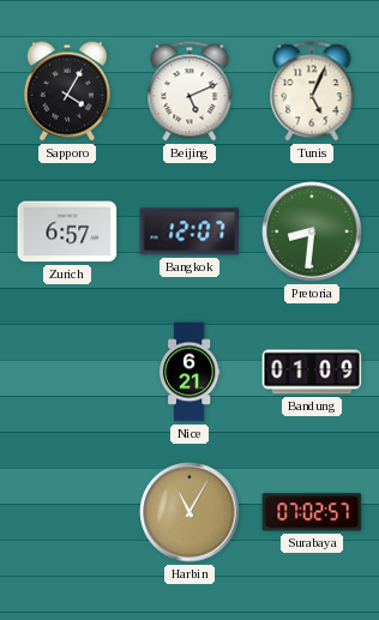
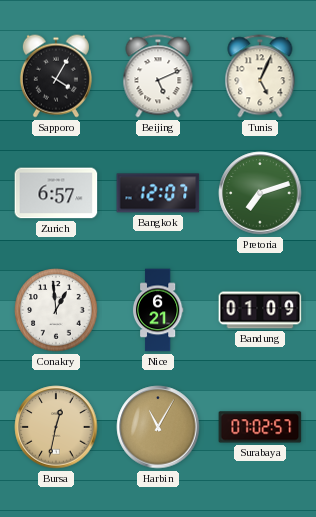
Pretoria: 8:31 -> 7:12 (260, 193)
Conakry: none -> 12:59 (56, 310)
Bursa: none -> 12:32 (56, 427)
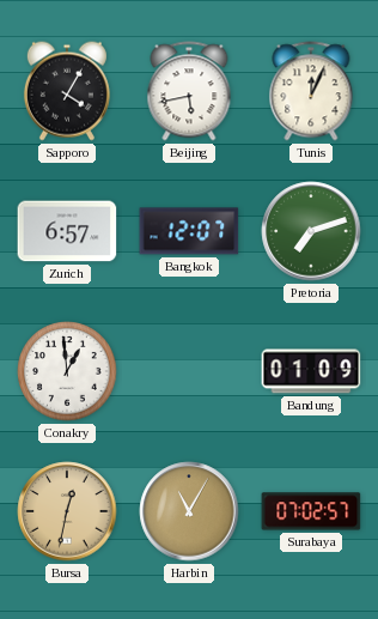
Beijing: 5:11 -> 5:43 (189, 91)
Tunis: 5:04 -> 12:04 (311, 91)
Nice: 6:21 -> none (158, 310)
